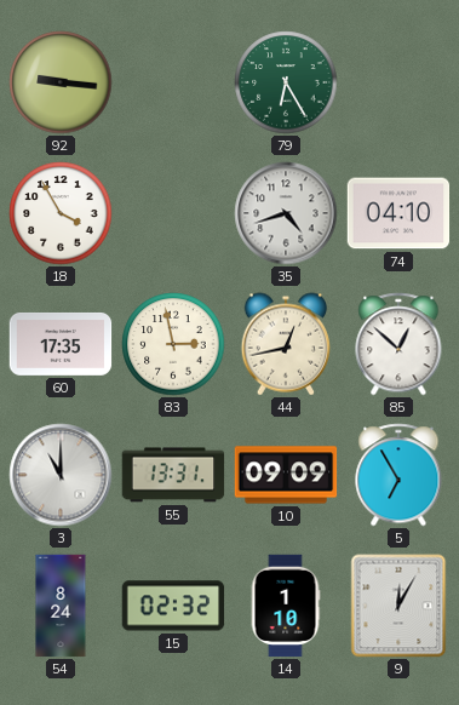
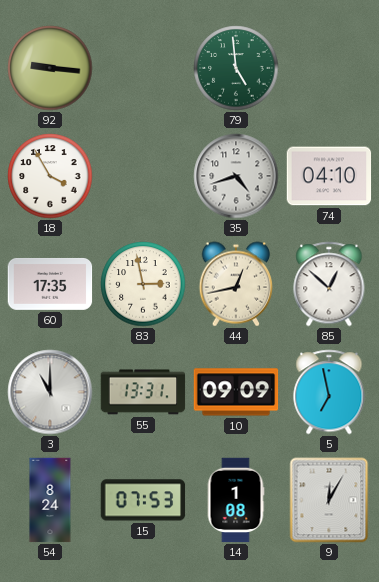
79: 6:25 -> 4:59 (236, 68)
5: 6:55 -> 6:58 (329, 392)
15: 02:32 -> 07:53 (143, 500)
14: 1:10 -> 1:08 (236, 500)
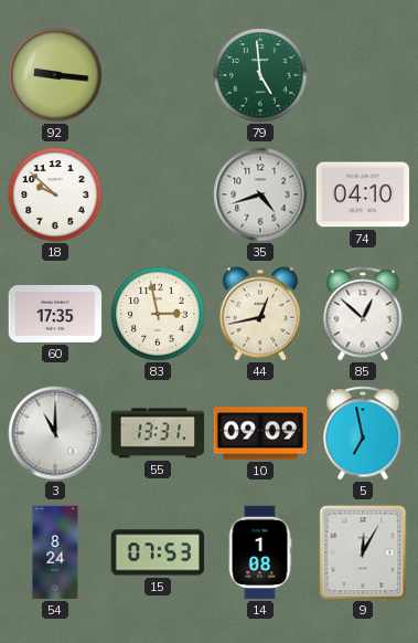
18: 3:55 -> 9:52 (55, 194)
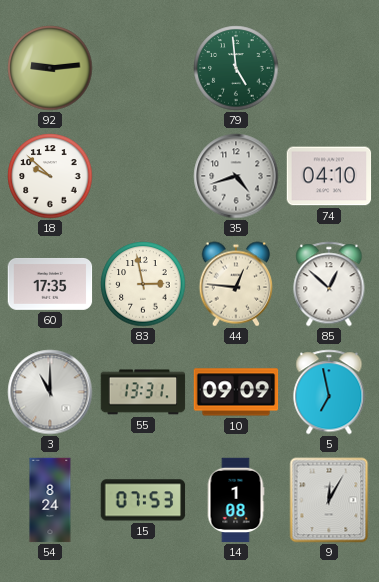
92: 9:16 -> 9:14 (50, 68)
44: 12:43 -> 12:46 (236, 284)
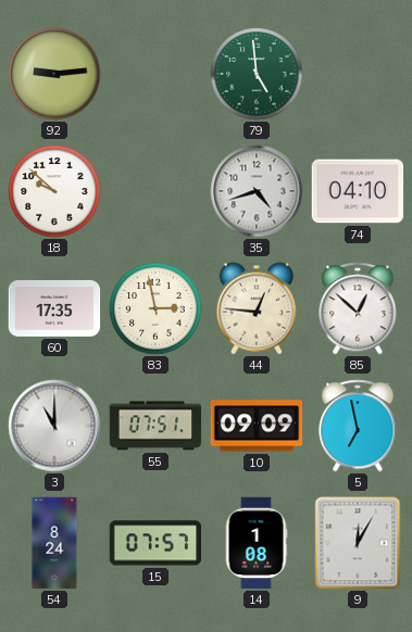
55: 13:31 -> 07:51 (155, 426)
15: 07:53 -> 07:57 (155, 543)
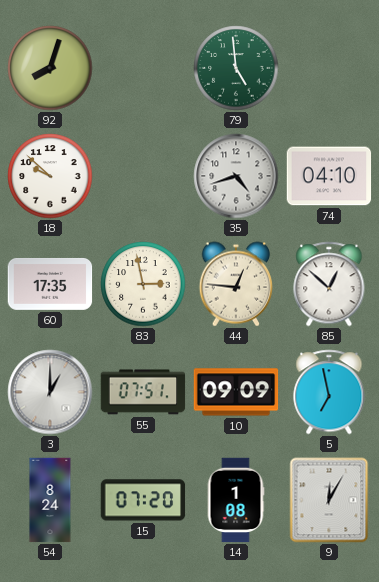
92: 9:14 -> 8:03 (50, 68)
3: 11:00 -> 1:00 (50, 392)
15: 07:57 -> 07:20 (143, 500)
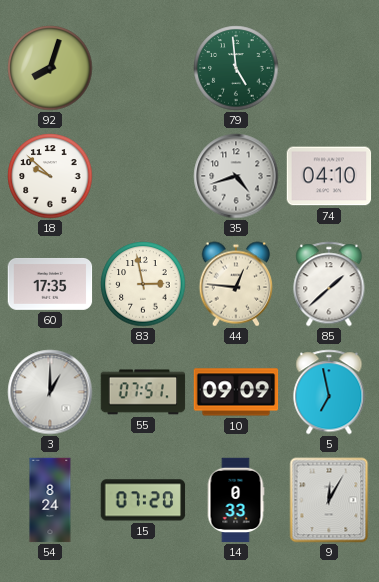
85: 12:52 -> 1:38 (329, 284)
14: 1:08 -> 0:33 (236, 500)
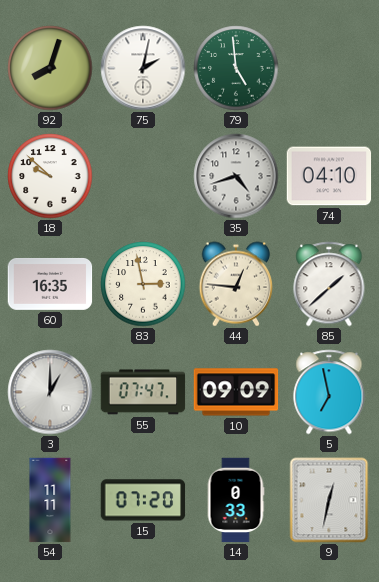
75: none -> 2:02 (143, 68)
60: 17:35 -> 16:35 (50, 284)
55: 07:51 -> 07:47 (143, 392)
54: 8:24 -> 11:11 (50, 500)
9: 12:05 -> 12:32 (329, 500)
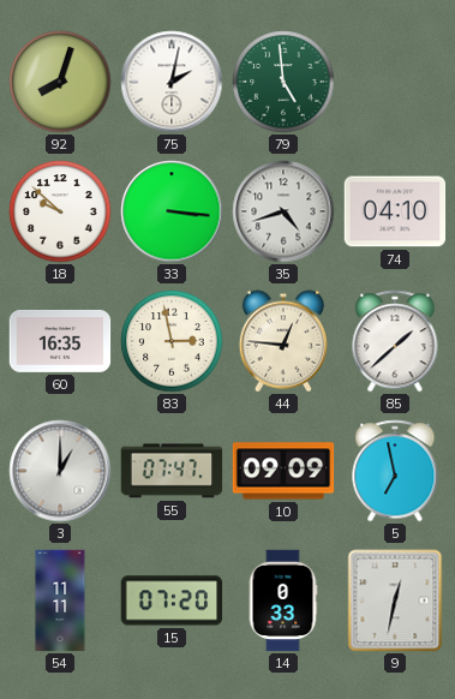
33: none -> 3:16 (172, 211)
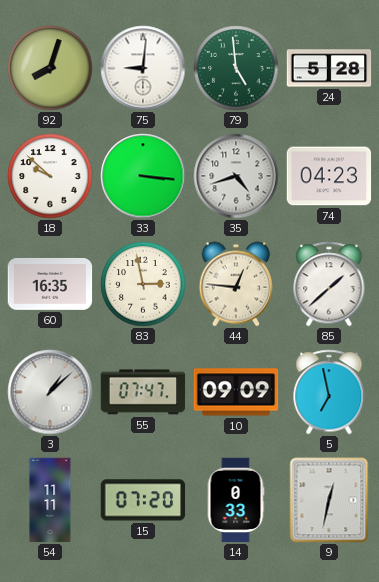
75: 2:02 -> 9:01 (143, 68)
24: none -> 5:28 (329, 68)
74: 04:10 -> 04:23 (329, 176)
3: 1:00 -> 1:08 (50, 392)
